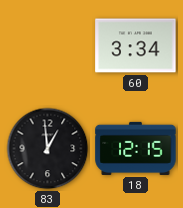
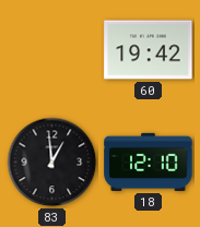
60: 3:34 -> 19:42 (149, 50)
18: 12:15 -> 12:10 (149, 162)
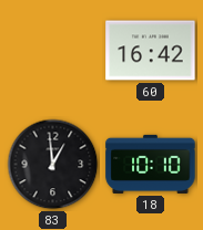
60: 19:42 -> 16:42 (151, 51)
18: 12:10 -> 10:10 (151, 164)
